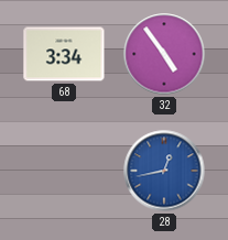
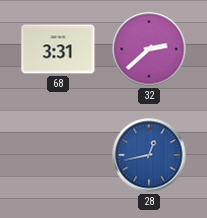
68: 3:34 -> 3:31 (58, 49)
32: 4:54 -> 2:38 (149, 49)
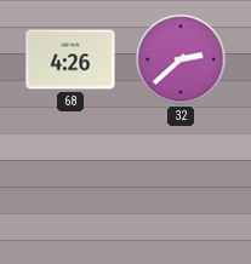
68: 3:31 -> 4:26 (70, 59)
28: 12:43 -> none (149, 155)
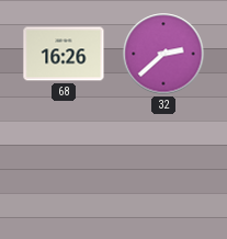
68: 4:26 -> 16:26 (64, 54)
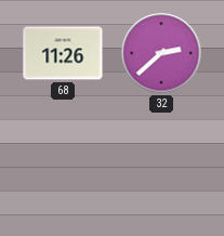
68: 16:26 -> 11:26 (63, 53)
